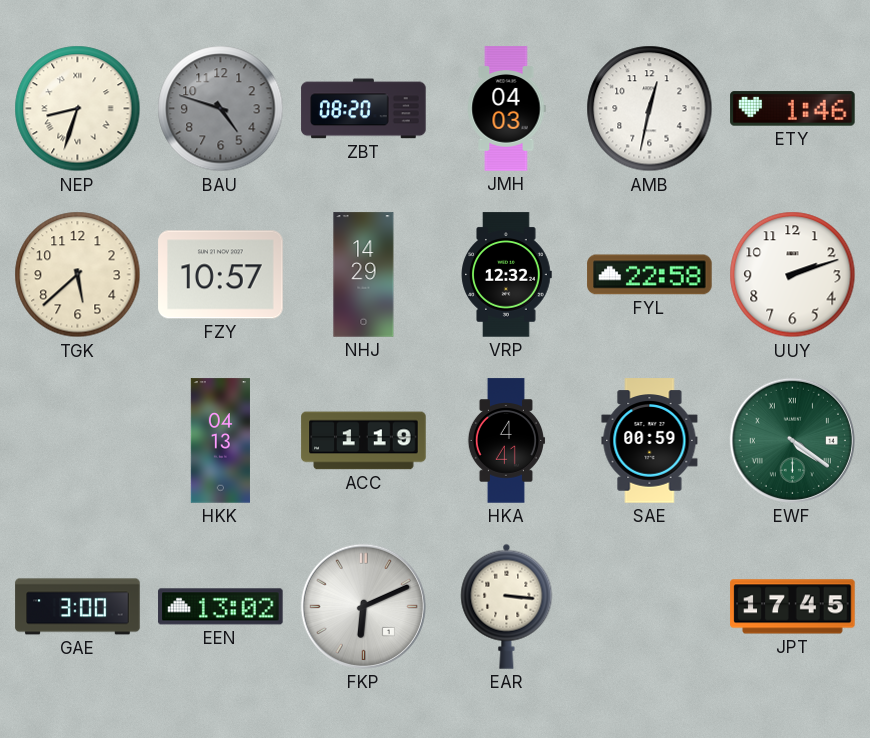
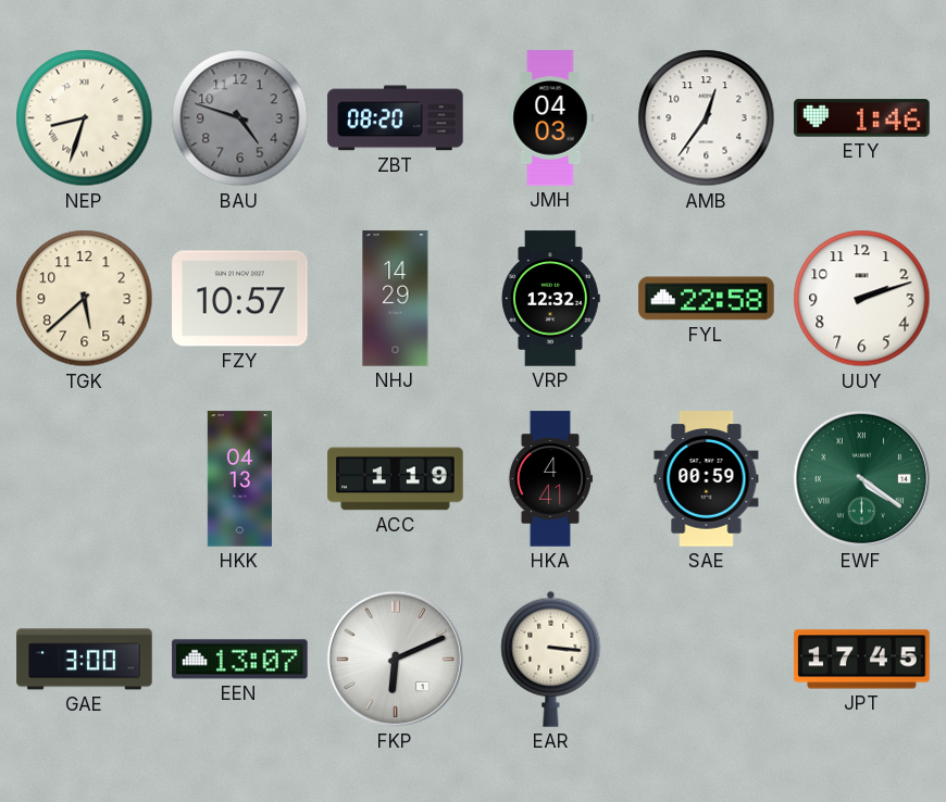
AMB: 12:32 -> 12:36 (707, 118)
EEN: 13:02 -> 13:07 (240, 660)
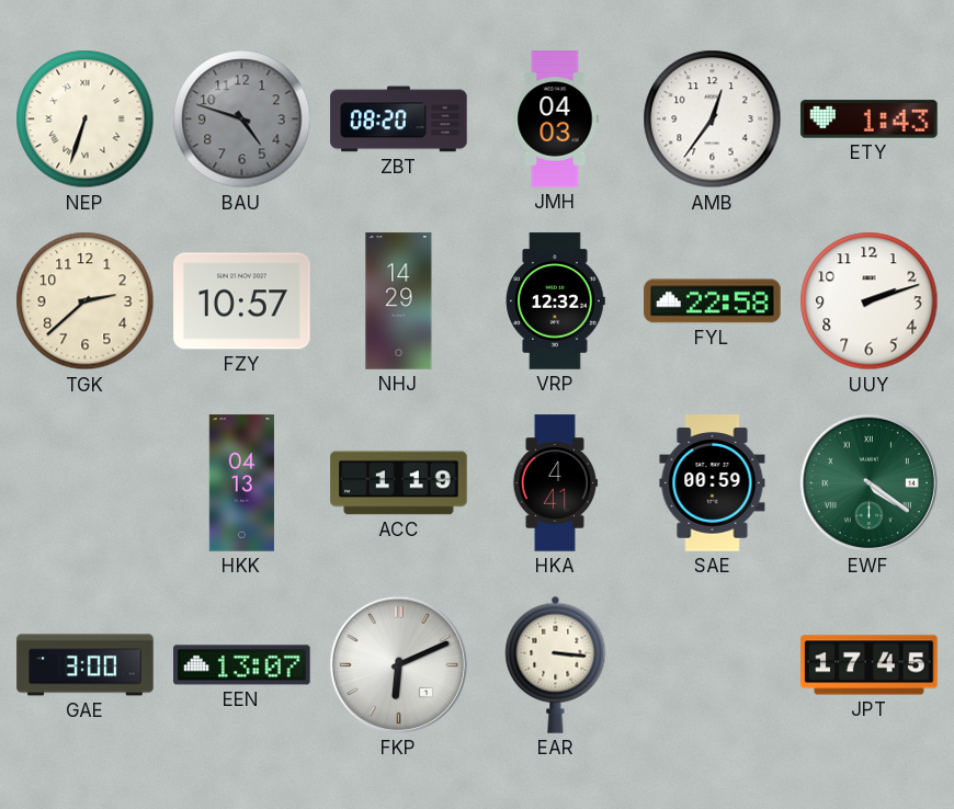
NEP: 8:33 -> 6:33 (86, 119)
ETY: 1:46 -> 1:43 (870, 119)
TGK: 5:38 -> 2:38 (86, 301)
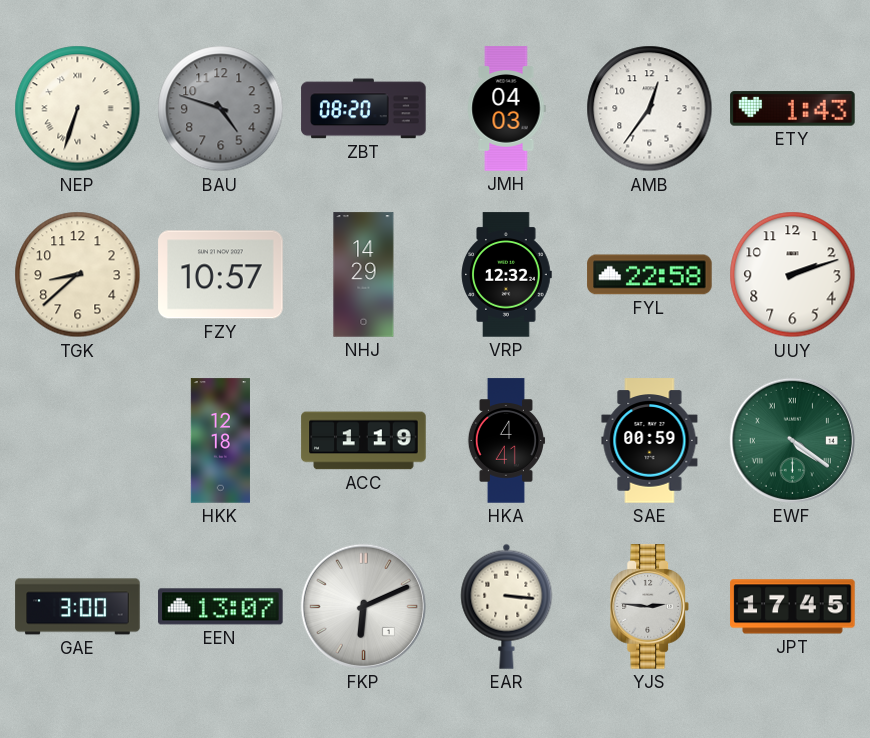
TGK: 2:38 -> 8:38 (78, 275)
HKK: 04:13 -> 12:18 (220, 441)
YJS: none -> 2:46 (650, 607)
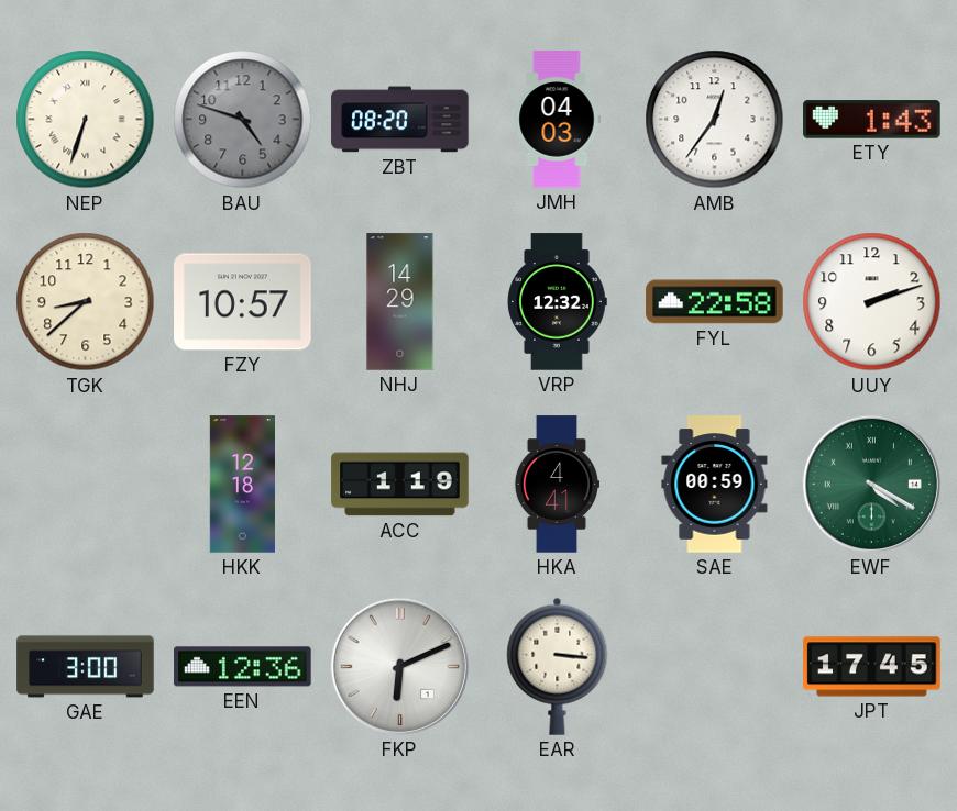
EWF: 4:21 -> 4:20 (871, 484)
EEN: 13:07 -> 12:36 (243, 667)
YJS: 2:46 -> none (650, 607)
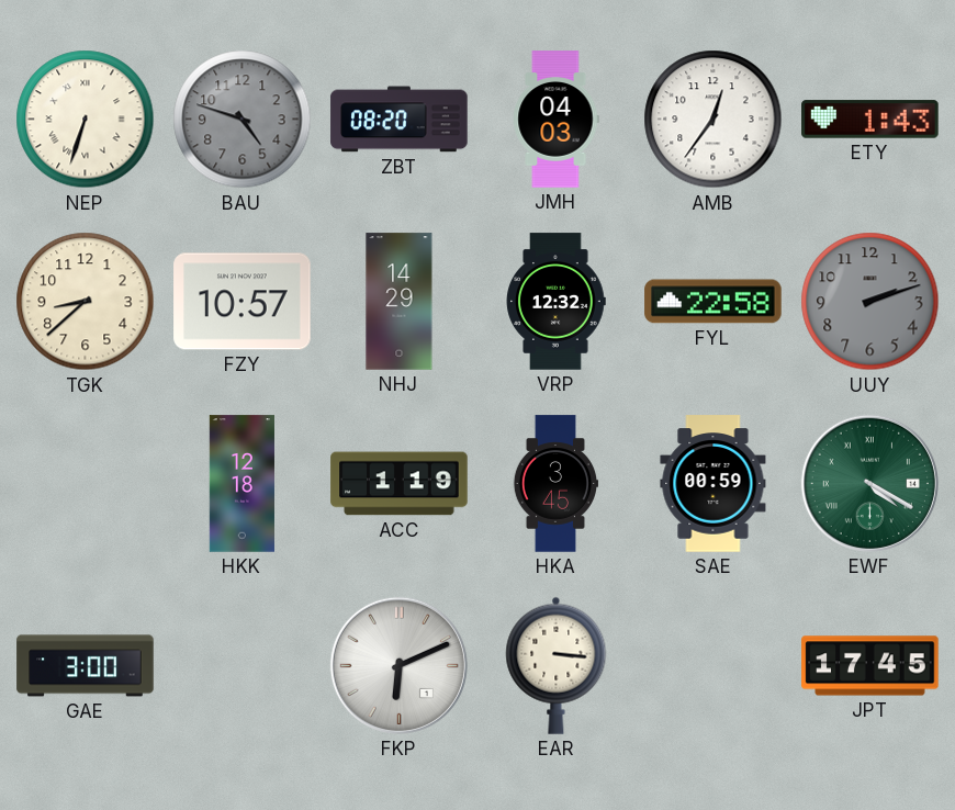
UUY dial: white -> grey (870, 302)
HKA: 4:41 -> 3:45 (554, 484)
EEN: 12:36 -> none (243, 667)
